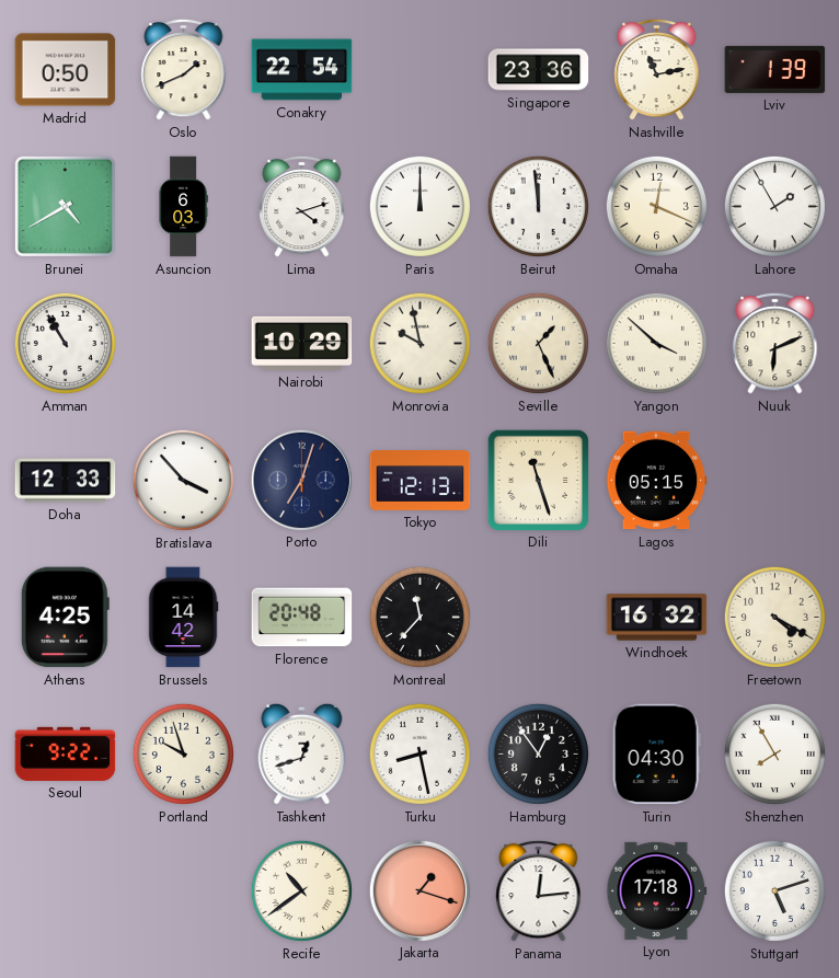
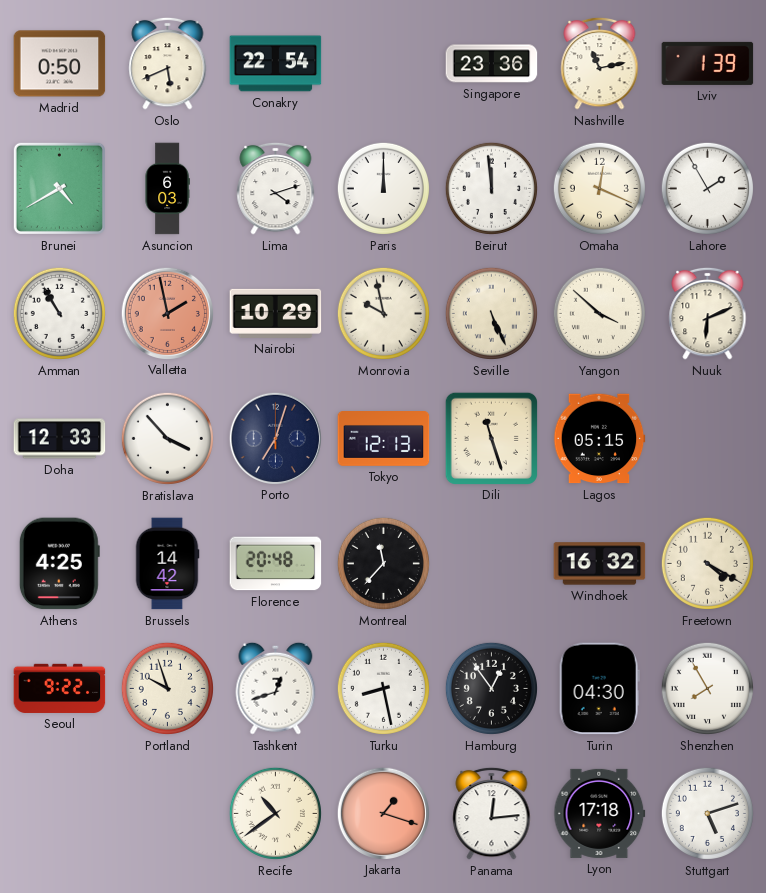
Oslo: 1:41 -> 5:41 (168, 63)
Valletta: none -> 1:58 (167, 313)
Seville: 1:26 -> 5:26 (491, 313)
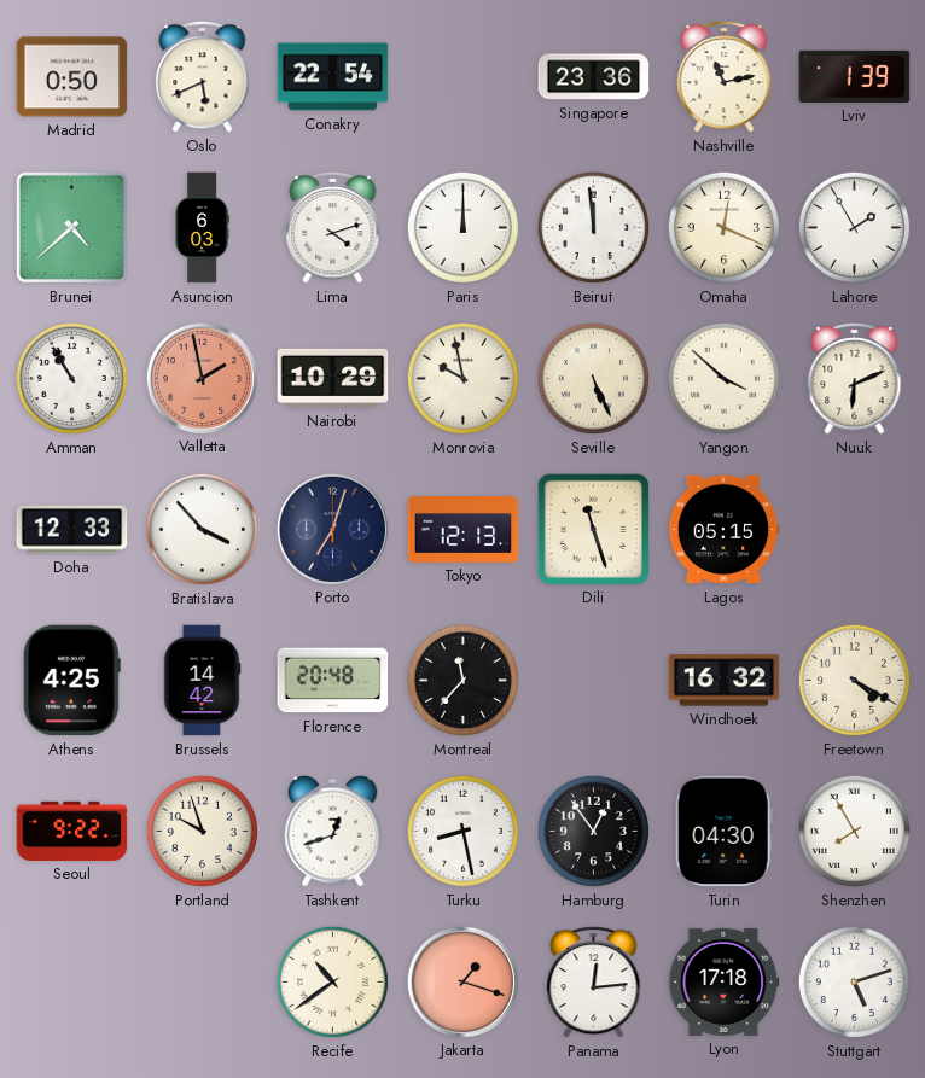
Brunei: 4:40 -> 4:38 (71, 227)
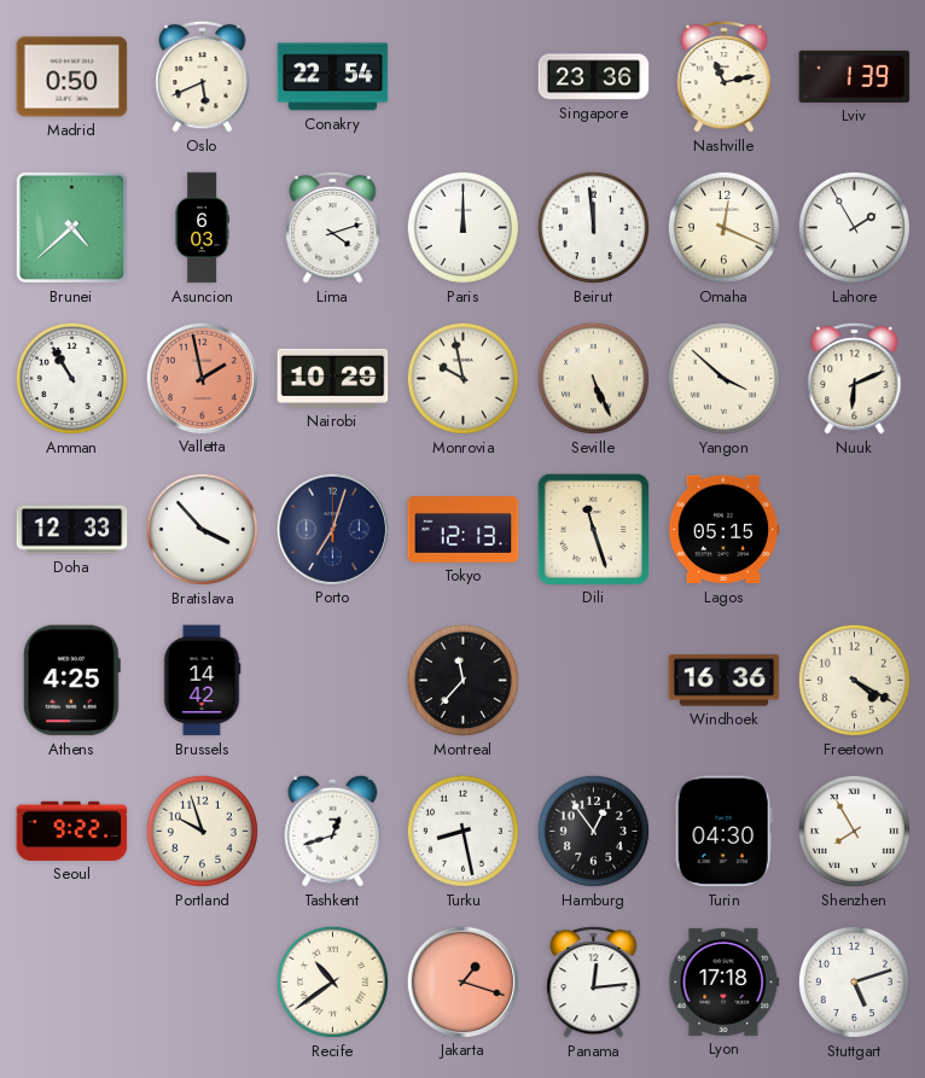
Florence: 20:48 -> none (333, 681)
Windhoek: 16:32 -> 16:36 (725, 681)
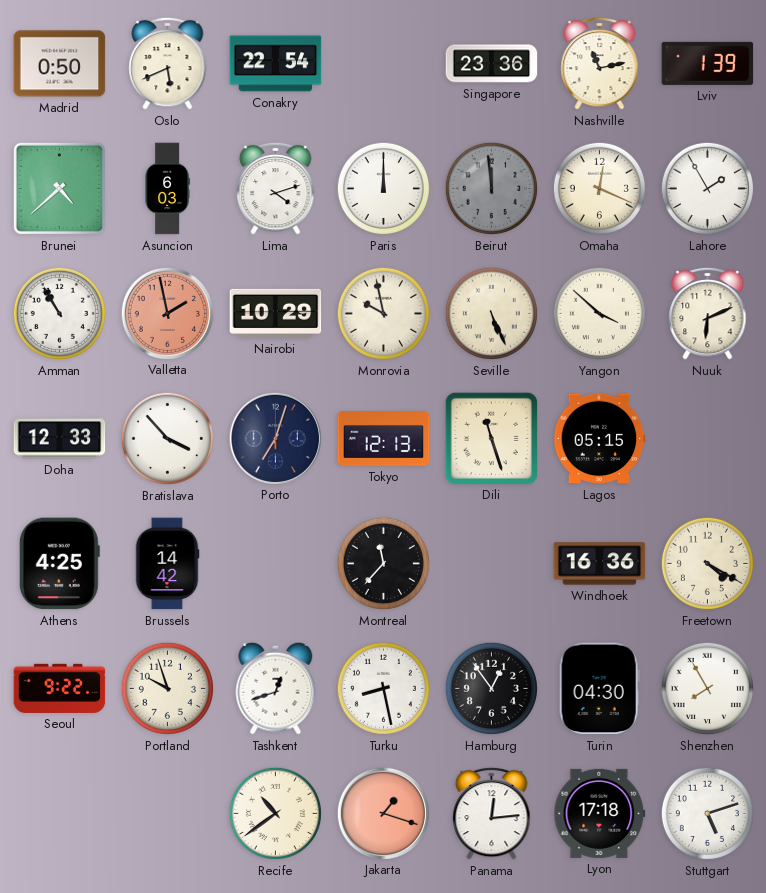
Beirut dial: white -> grey (491, 188)
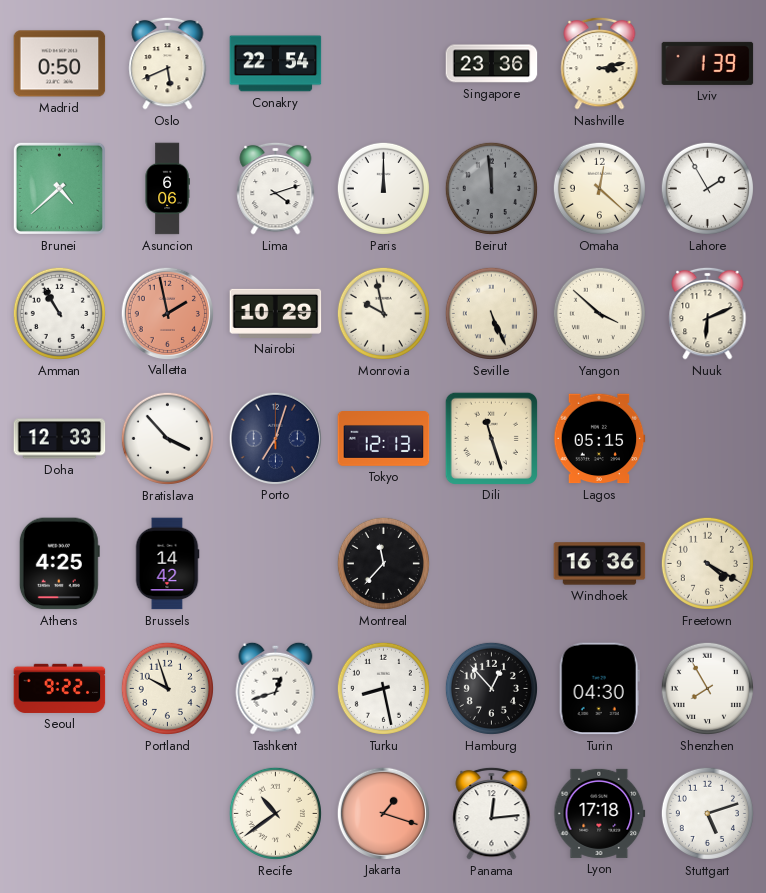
Nashville: 11:13 -> 3:13 (600, 63)
Asuncion: 6:03 -> 6:06 (167, 189)
Omaha: 12:19 -> 12:22 (599, 188)
Hamburg: 12:54 -> 12:53 (491, 688)
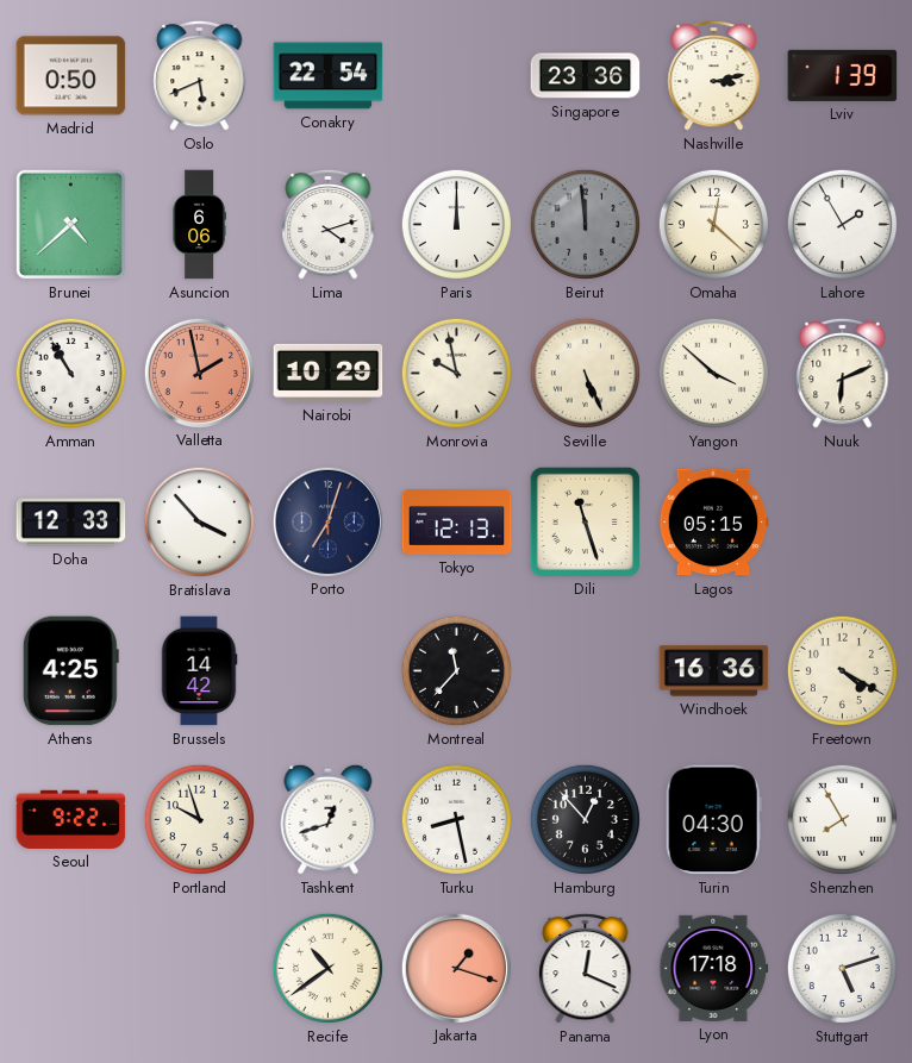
Panama: 12:14 -> 12:19 (586, 968)
